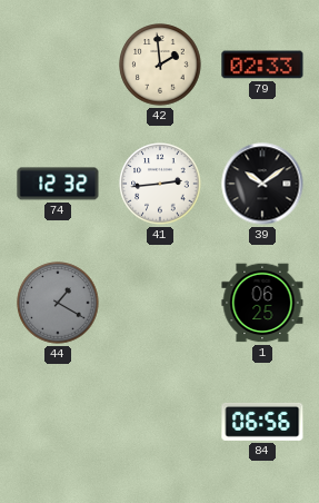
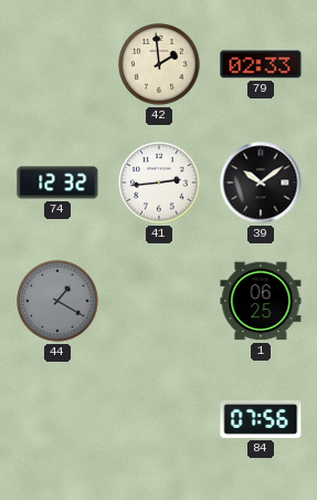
84: 06:56 -> 07:56 (261, 419)
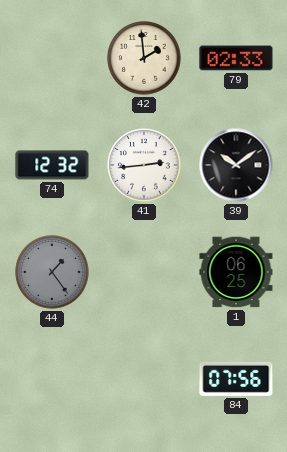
44: 1:20 -> 1:24 (52, 272)
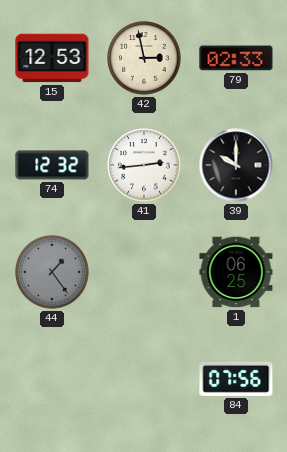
15: none -> 12:53 (52, 58)
42: 1:59 -> 2:58 (144, 58)
39: 10:09 -> 10:00 (236, 165)
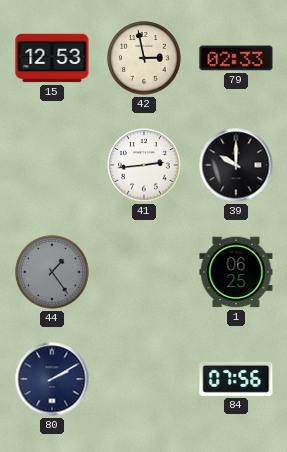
74: 12:32 -> none (52, 165)
80: none -> 2:10 (52, 379)
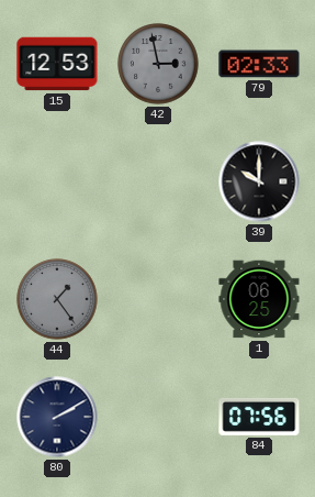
42 dial: cream -> grey (158, 64)
41: 2:44 -> none (144, 165)
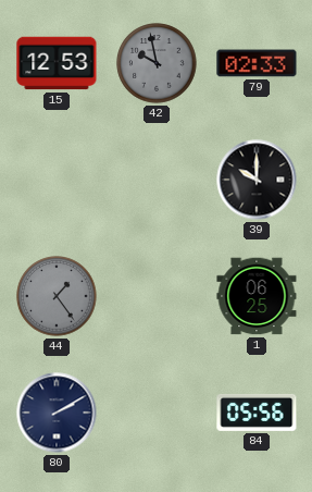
42: 2:58 -> 9:58 (157, 63)
84: 07:56 -> 05:56 (257, 413)
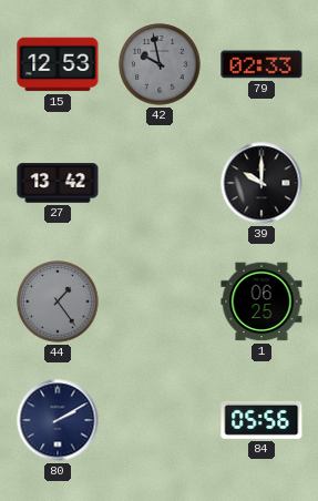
27: none -> 13:42 (58, 183)
